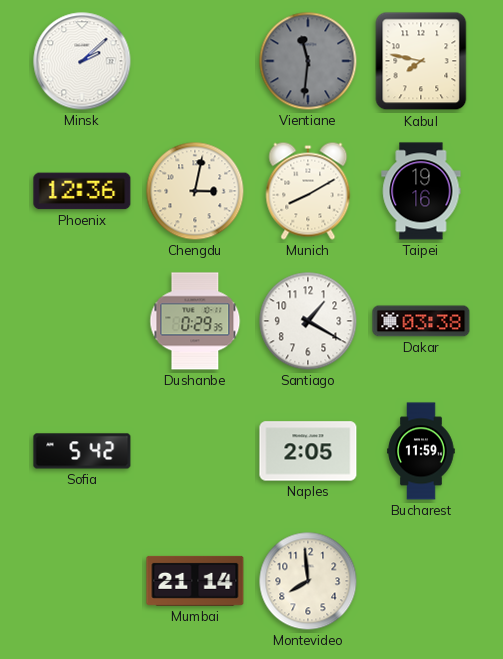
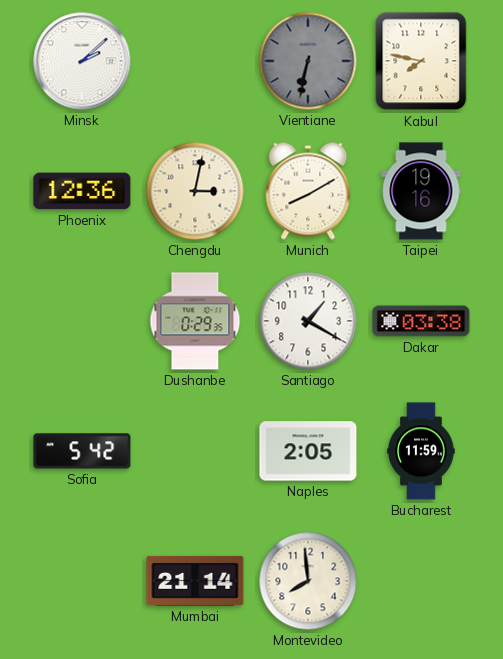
Vientiane: 11:31 -> 6:32 (308, 61)
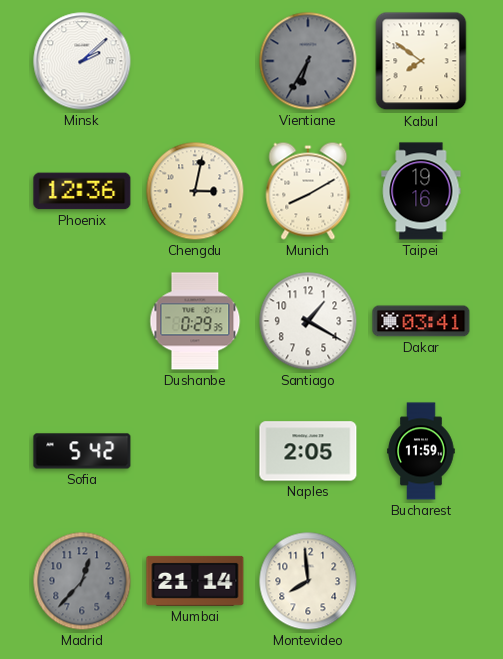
Vientiane: 6:32 -> 6:35 (308, 61)
Kabul: 7:47 -> 7:51 (421, 61)
Dakar: 03:38 -> 03:41 (421, 321)
Madrid: none -> 12:37 (82, 581)
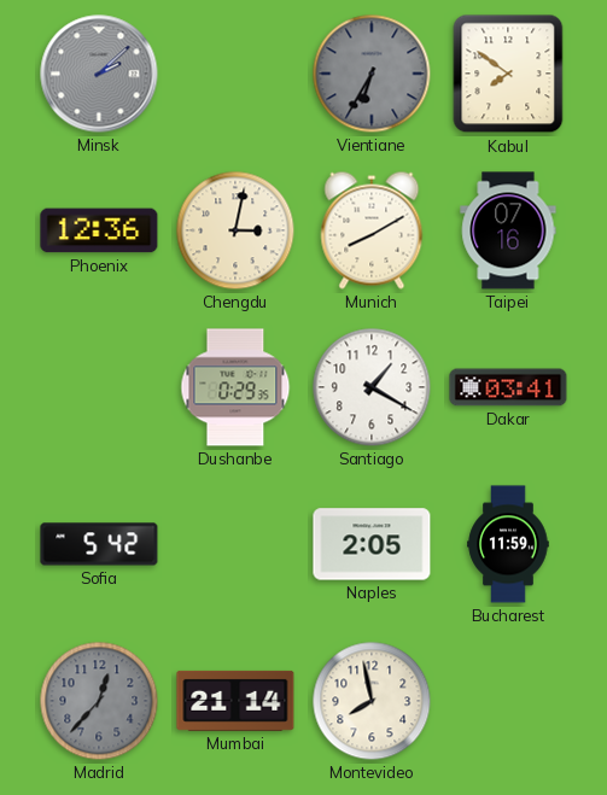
Minsk dial: white -> grey (99, 74)
Taipei: 19:16 -> 07:16 (508, 230)
Montevideo: 7:59 -> 7:58 (372, 701)
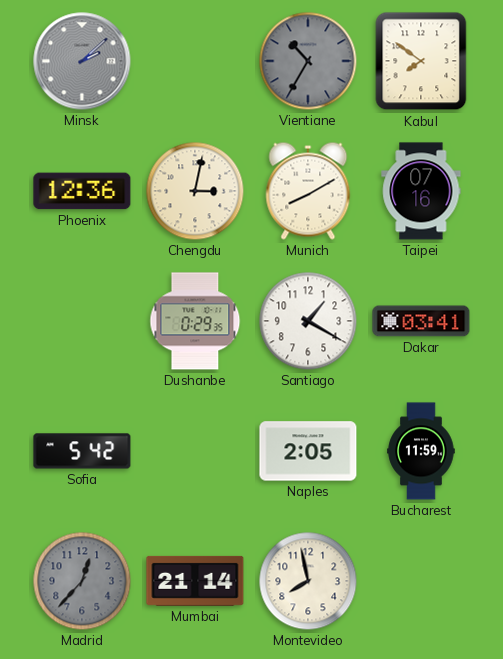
Vientiane: 6:35 -> 10:35 (308, 61)
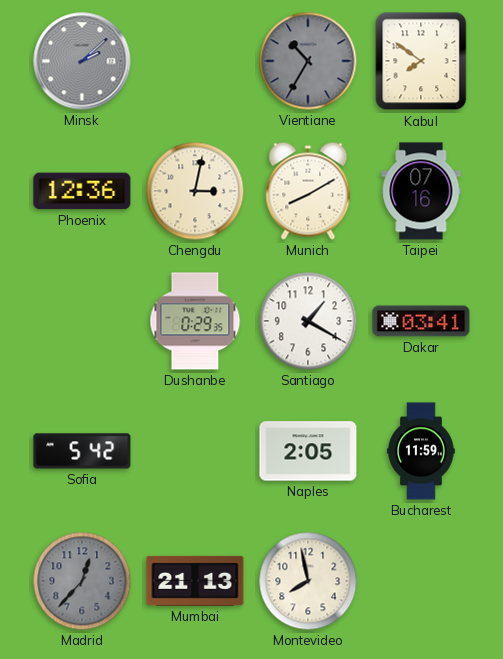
Mumbai: 21:14 -> 21:13 (195, 581)
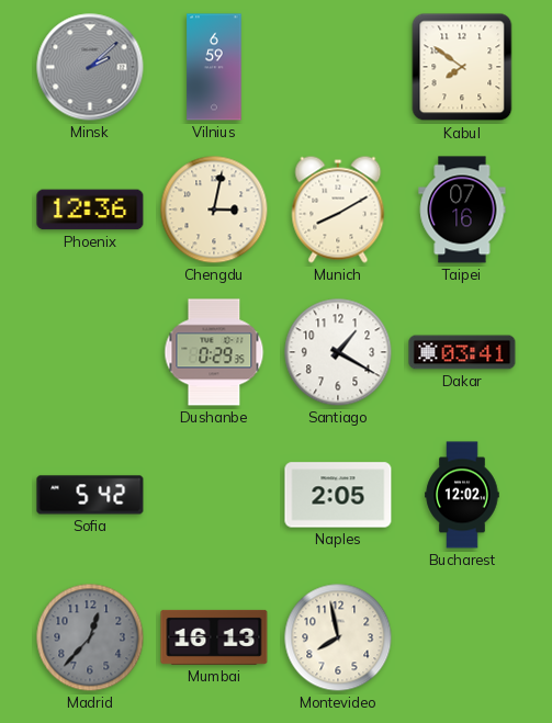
Vilnius: none -> 6:59 (214, 67)
Vientiane: 10:35 -> none (308, 61)
Bucharest: 11:59 -> 12:02 (462, 495)
Mumbai: 21:13 -> 16:13 (214, 637)
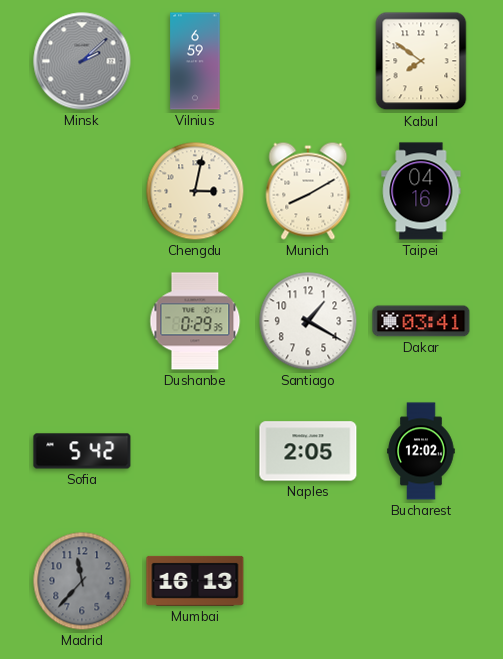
Phoenix: 12:36 -> none (90, 210)
Taipei: 07:16 -> 04:16 (421, 191)
Madrid: 12:37 -> 11:37 (82, 581)
Montevideo: 7:58 -> none (338, 637)
